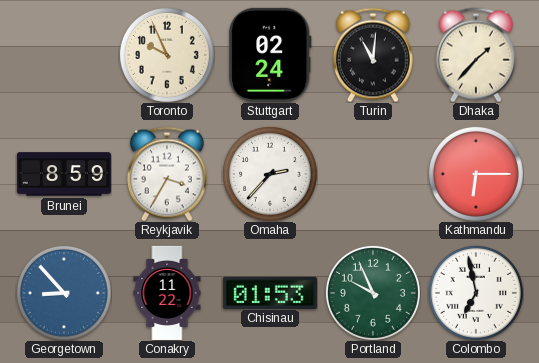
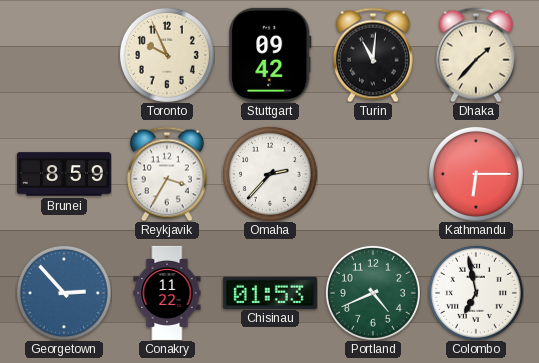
Stuttgart: 02:24 -> 09:42 (271, 55)
Georgetown: 8:53 -> 2:53 (64, 293)
Portland: 9:56 -> 4:41 (373, 293)
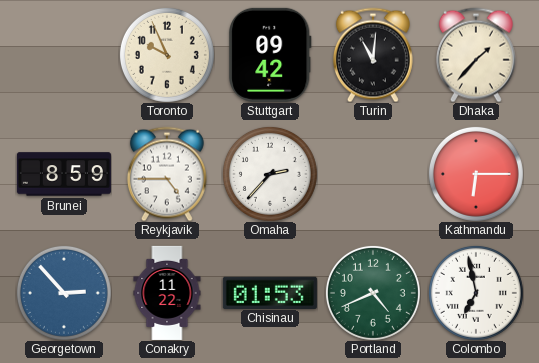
Reykjavik: 3:35 -> 4:45 (167, 174)
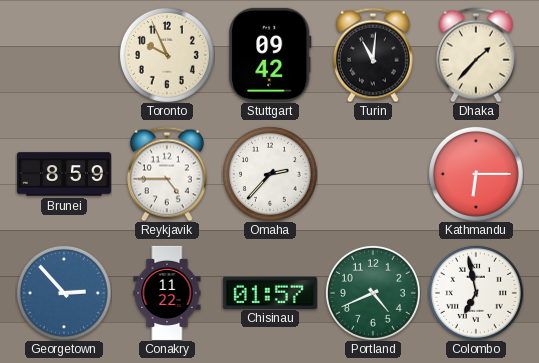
Chisinau: 01:53 -> 01:57 (270, 292)
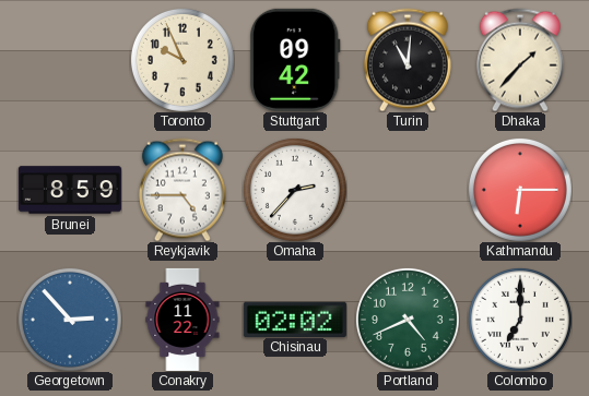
Chisinau: 01:57 -> 02:02 (295, 319)
Colombo: 6:58 -> 7:00 (520, 320)
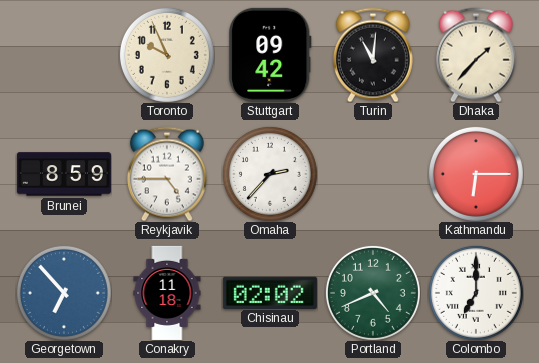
Georgetown: 2:53 -> 6:53 (64, 293)
Conakry: 11:22 -> 11:18 (167, 293)
